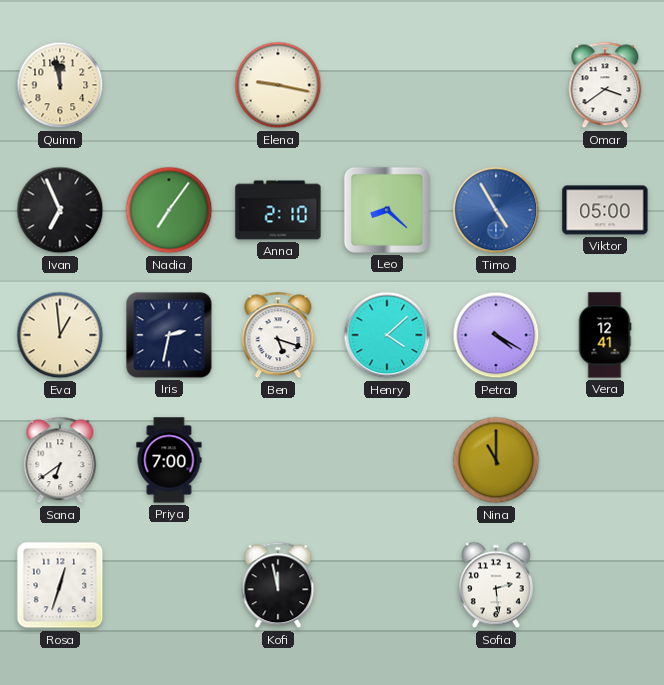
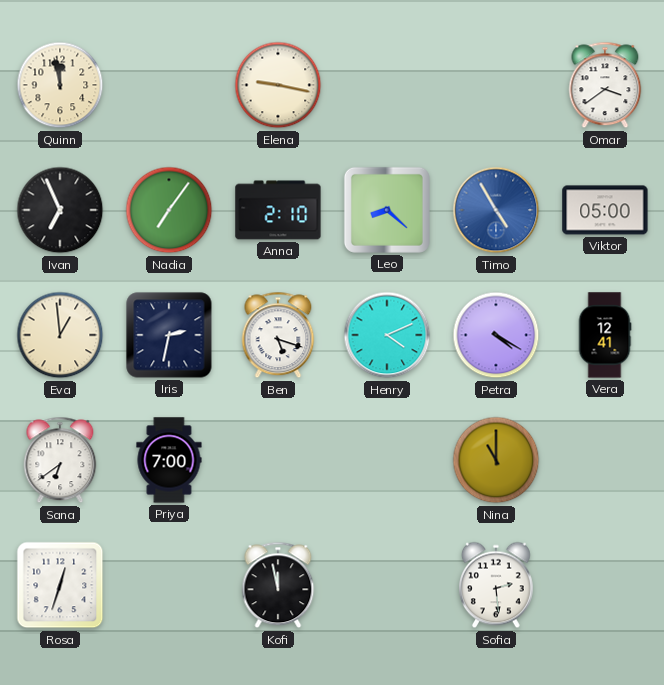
Henry: 4:08 -> 4:11 (387, 335)
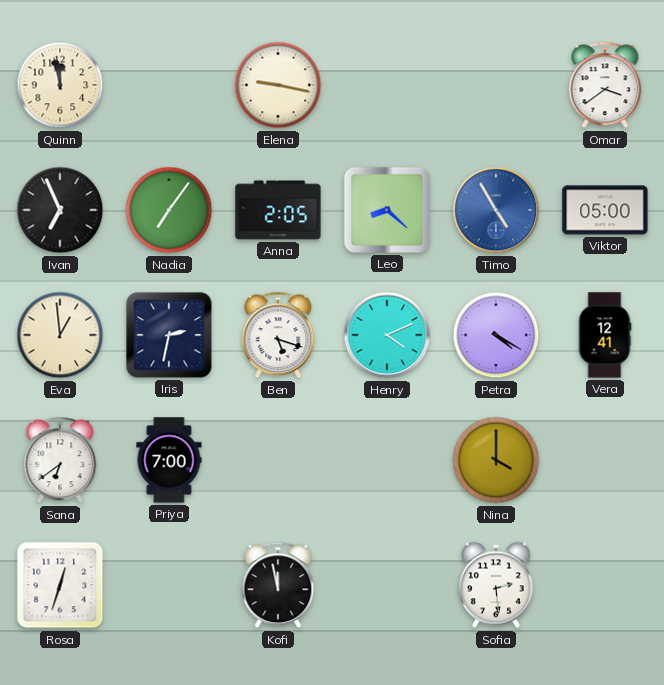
Anna: 2:10 -> 2:05 (278, 210)
Nina: 11:00 -> 4:00 (496, 460)
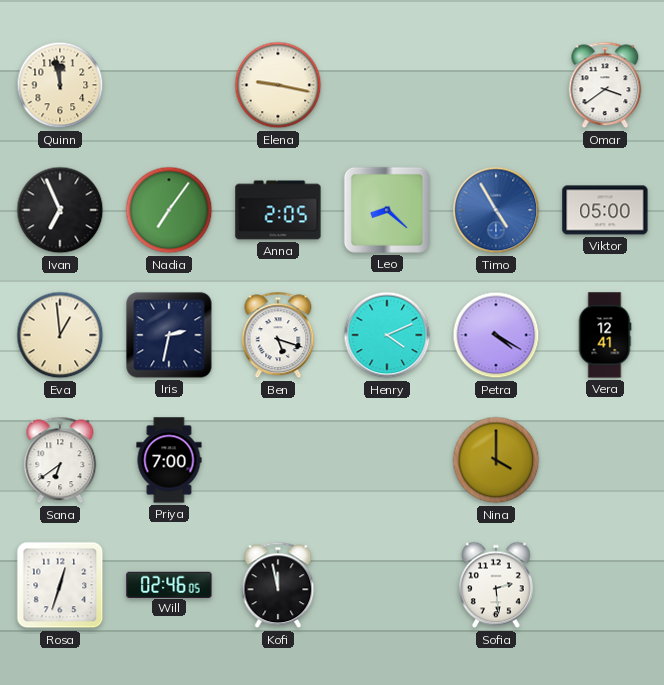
Will: none -> 02:46 (169, 584)
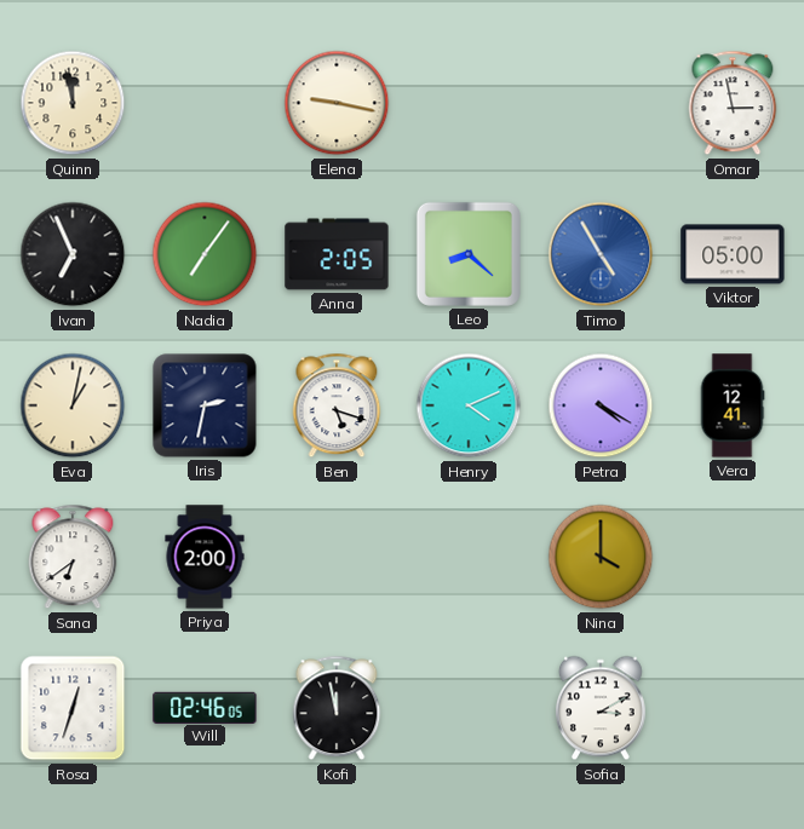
Omar: 3:39 -> 2:58 (733, 103)
Eva: 12:59 -> 1:02 (73, 405)
Priya: 7:00 -> 2:00 (205, 557)
Sofia: 2:29 -> 3:10 (601, 708)
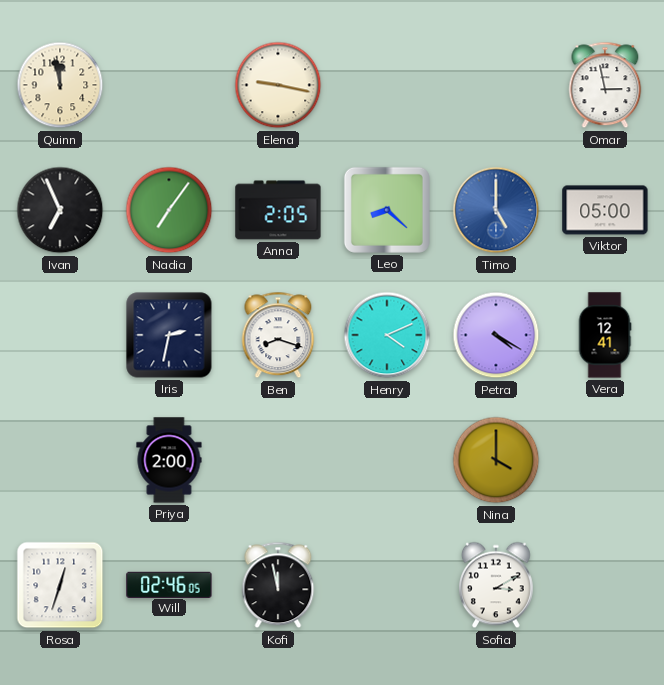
Timo: 4:55 -> 5:00 (496, 210)
Eva: 1:02 -> none (73, 405)
Ben: 5:18 -> 8:18 (278, 335)
Sana: 6:39 -> none (73, 557)
